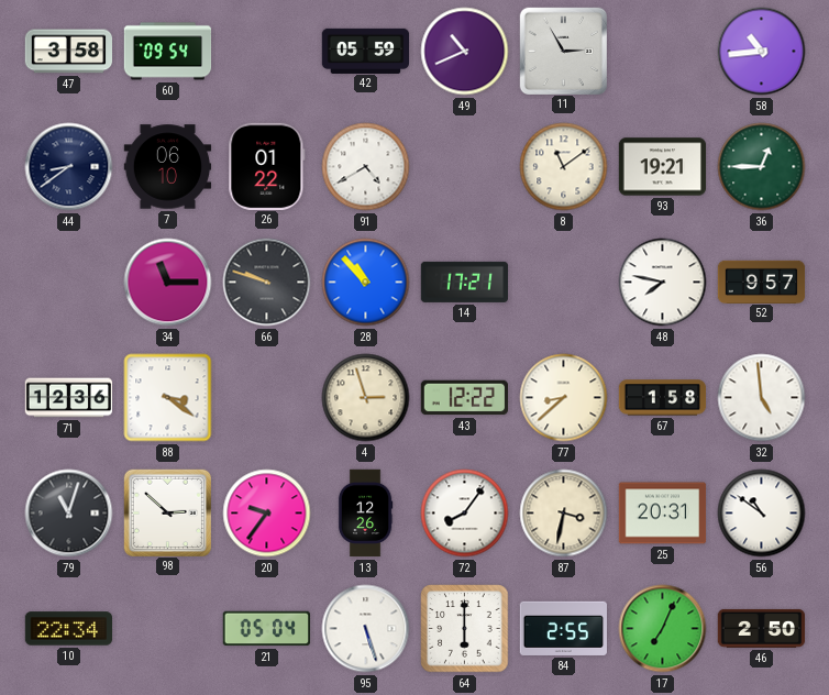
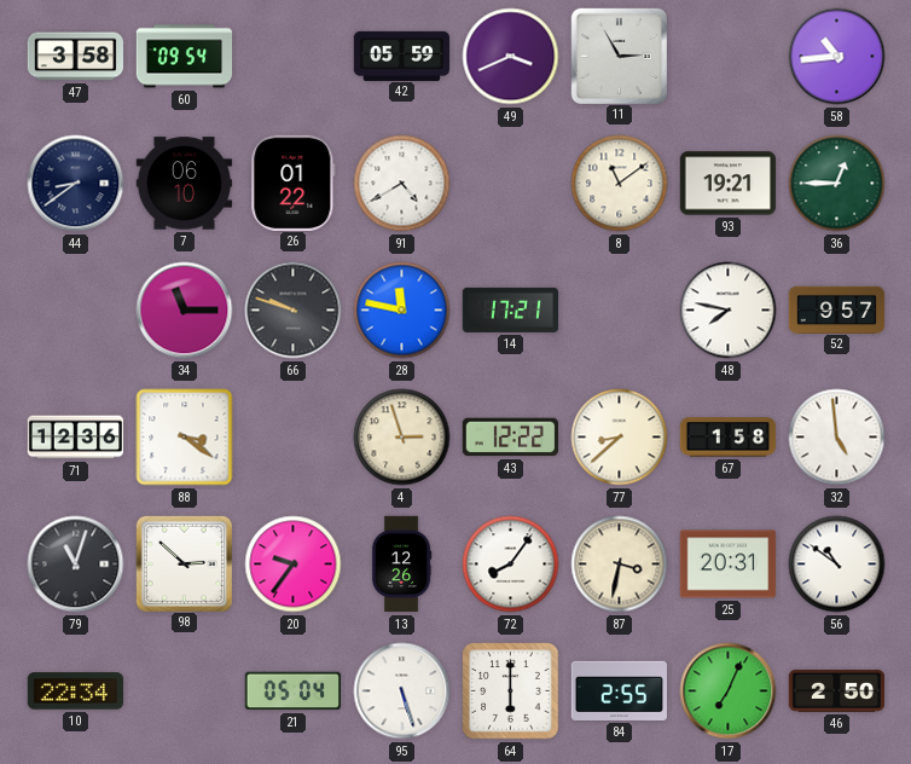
49: 10:41 -> 3:41 (511, 57)
28: 10:53 -> 11:47 (402, 311)
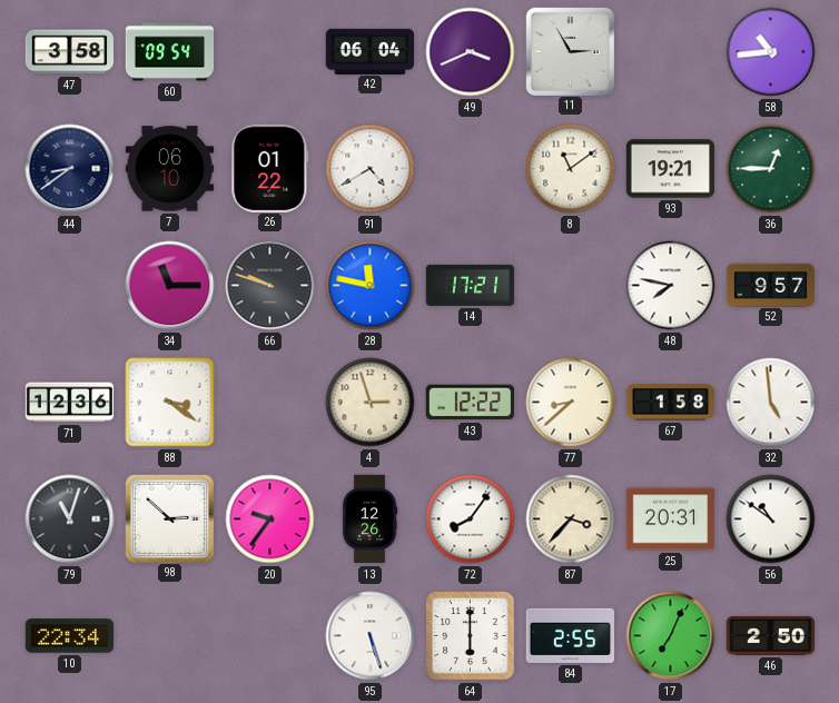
42: 05:59 -> 06:04 (371, 51)
87: 3:32 -> 3:37 (571, 519)
21: 05:04 -> none (292, 691)
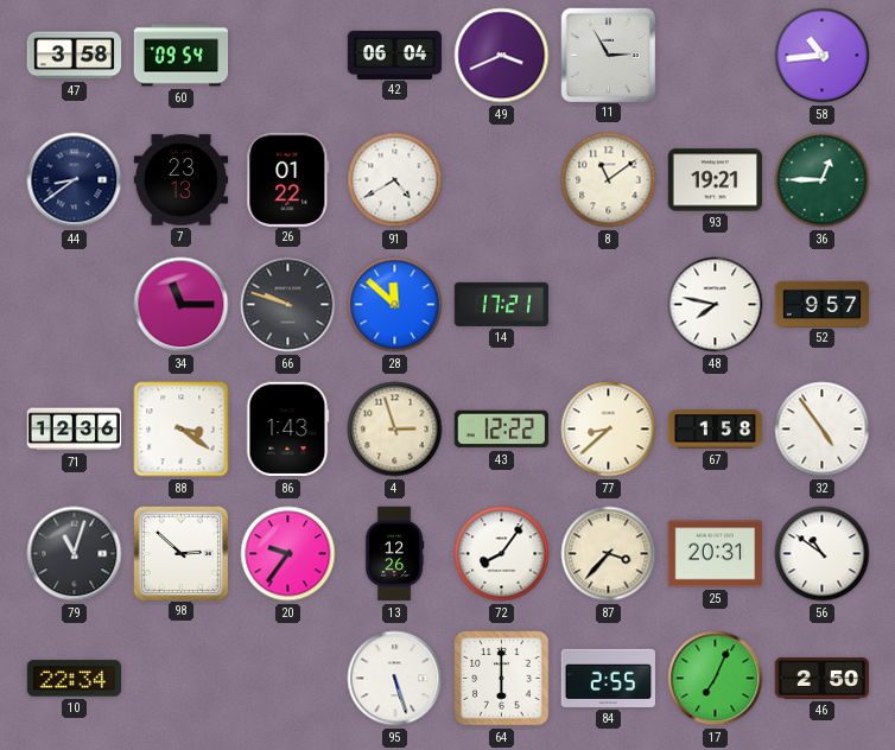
7: 06:10 -> 23:13 (182, 180)
28: 11:47 -> 11:52 (395, 305)
86: none -> 1:43 (287, 430)
32: 4:59 -> 4:54 (823, 430)
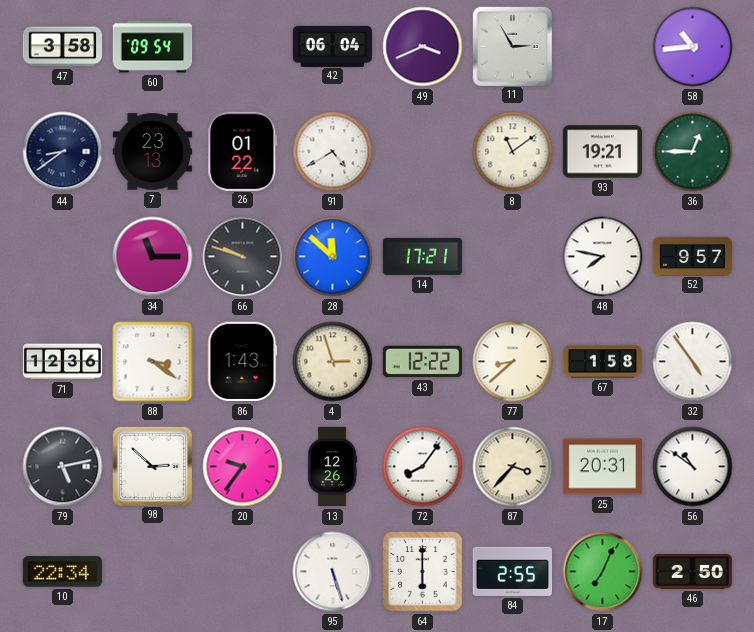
79: 11:03 -> 5:13 (63, 467)
